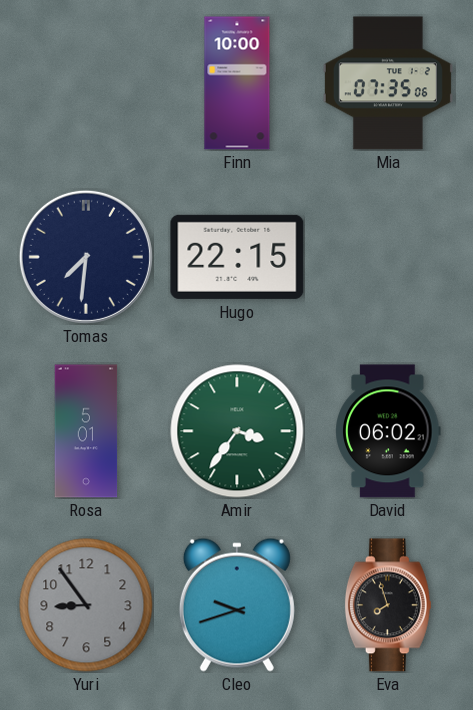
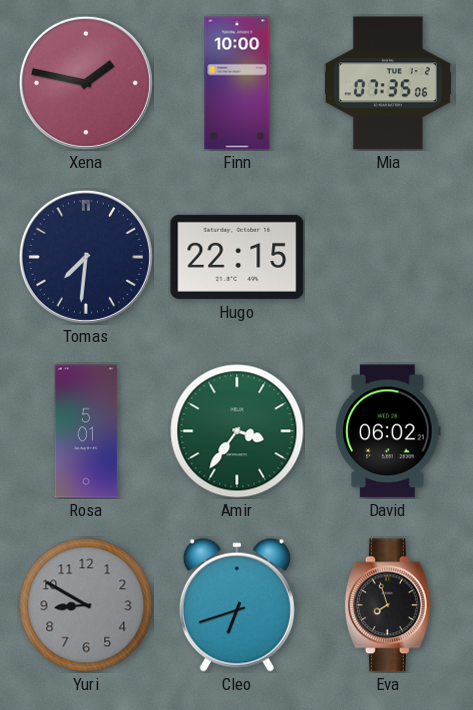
Xena: none -> 1:47 (86, 83)
Yuri: 8:54 -> 8:50 (86, 605)
Cleo: 9:42 -> 6:42 (237, 605)
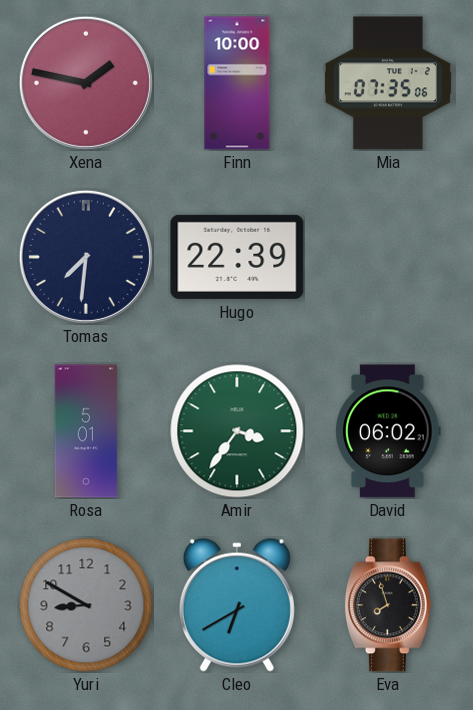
Hugo: 22:15 -> 22:39 (237, 257)
Cleo: 6:42 -> 6:40 (237, 605)
